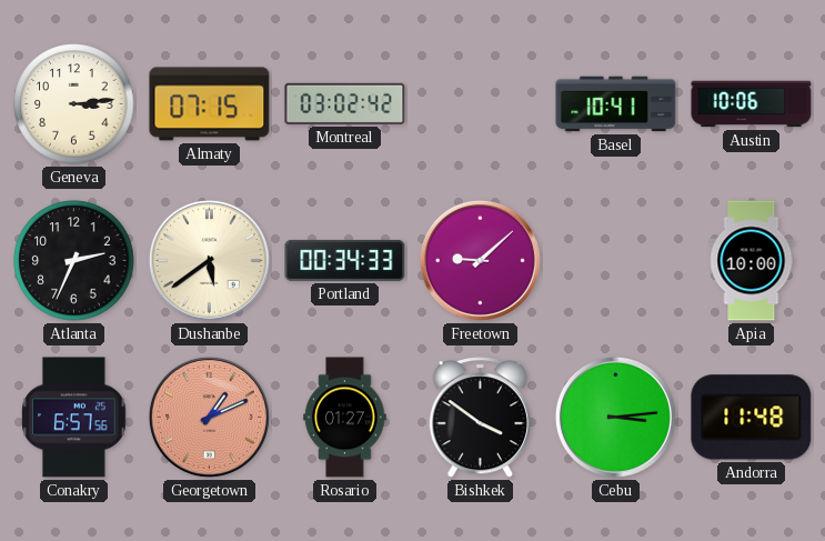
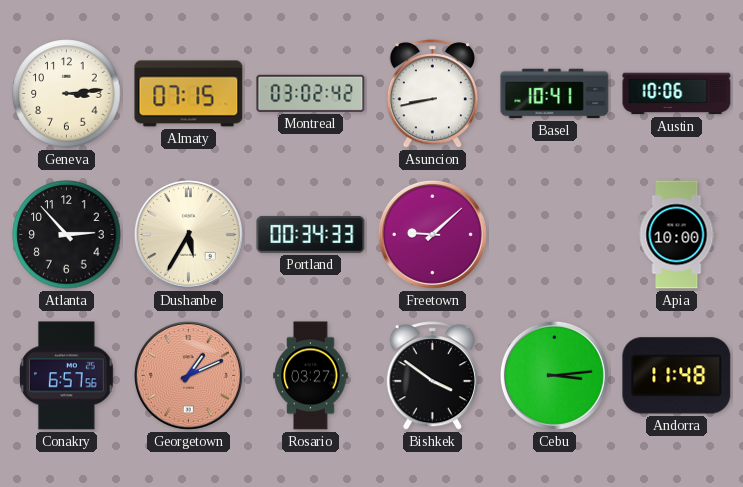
Asuncion: none -> 8:43 (432, 94)
Atlanta: 2:34 -> 2:53 (67, 235)
Dushanbe: 5:39 -> 5:35 (188, 234)
Rosario: 01:27 -> 03:27 (311, 376)
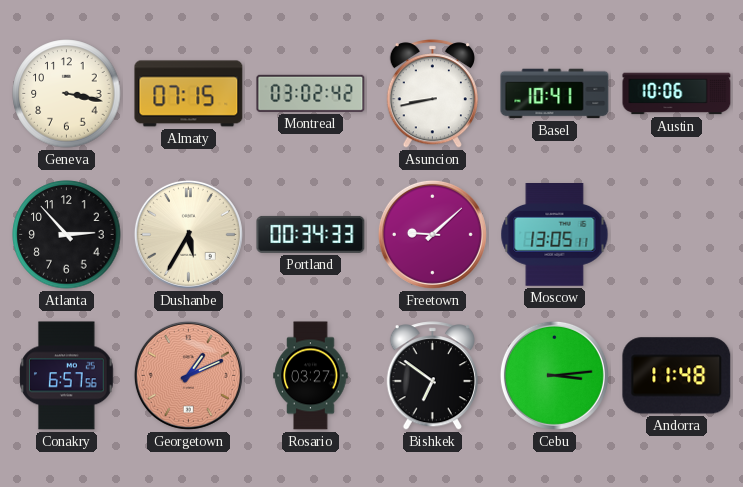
Geneva: 3:14 -> 3:17 (67, 94)
Moscow: none -> 13:05 (555, 235)
Apia: 10:00 -> none (677, 235)
Bishkek: 3:51 -> 6:51 (432, 376)
